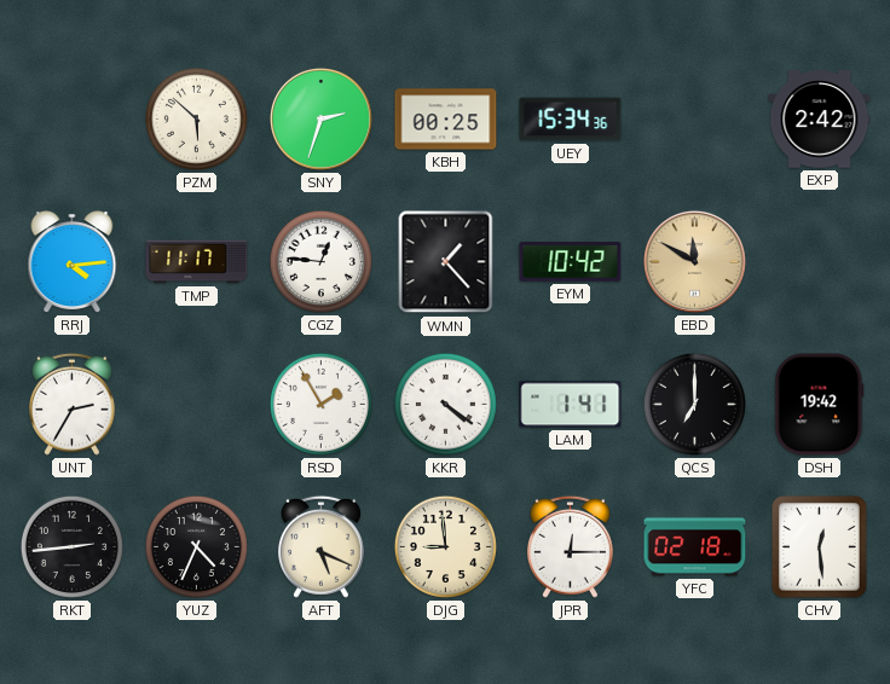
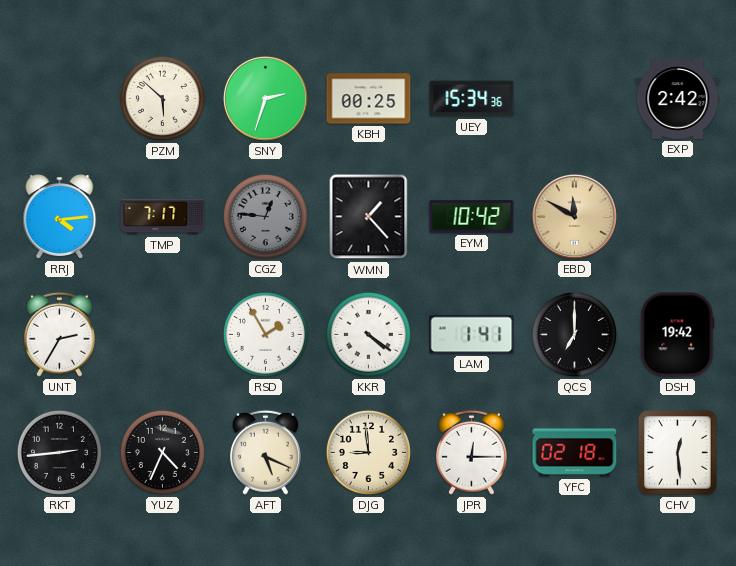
TMP: 11:17 -> 7:17 (163, 217)
CGZ dial: white -> grey (265, 216)
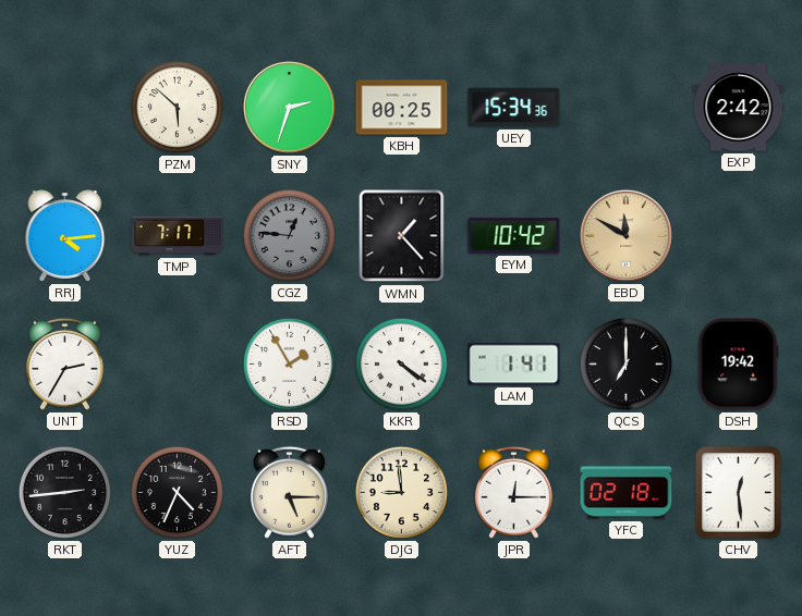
AFT: 5:19 -> 5:15 (289, 492)
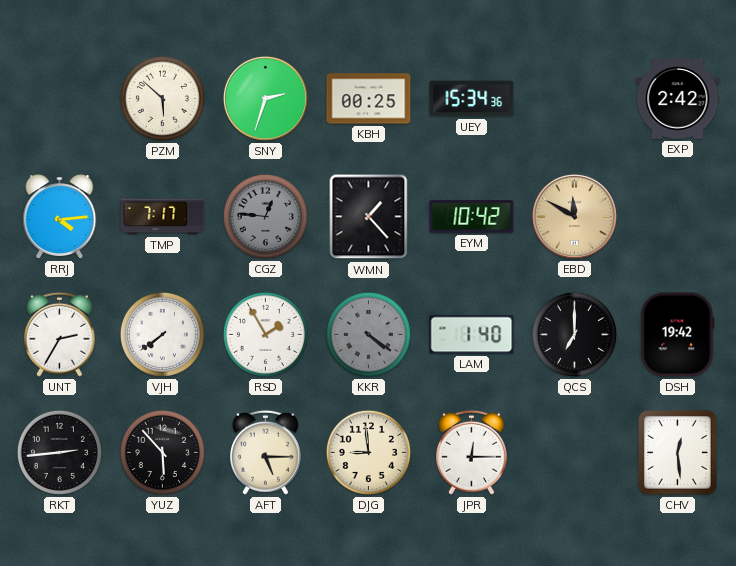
VJH: none -> 7:39 (162, 334)
KKR dial: white -> grey (368, 334)
LAM: 1:41 -> 1:40 (472, 335)
YUZ: 4:34 -> 5:53 (162, 452)
YFC: 02:18 -> none (627, 493)
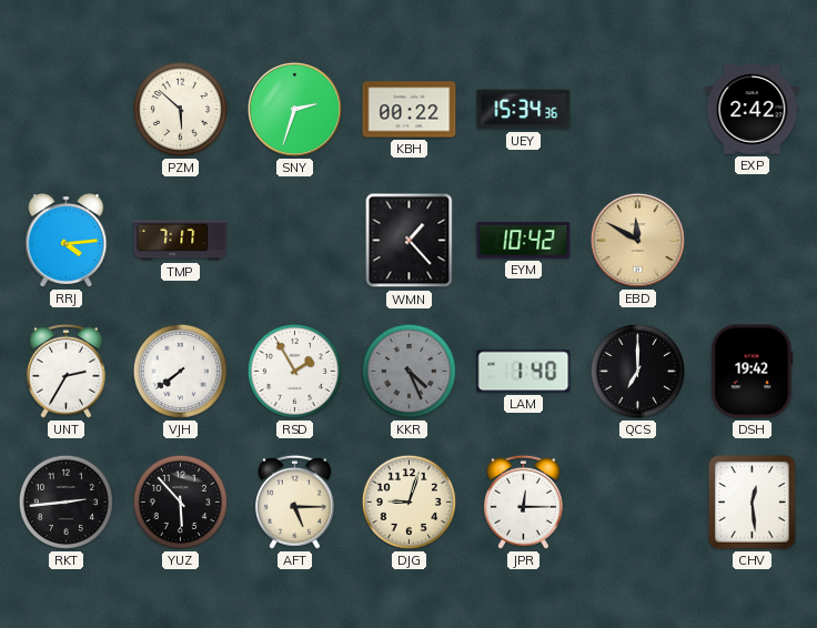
KBH: 00:25 -> 00:22 (410, 110)
CGZ: 12:46 -> none (265, 216)
KKR: 4:21 -> 4:26 (408, 371)
DJG: 8:59 -> 9:03 (408, 502)
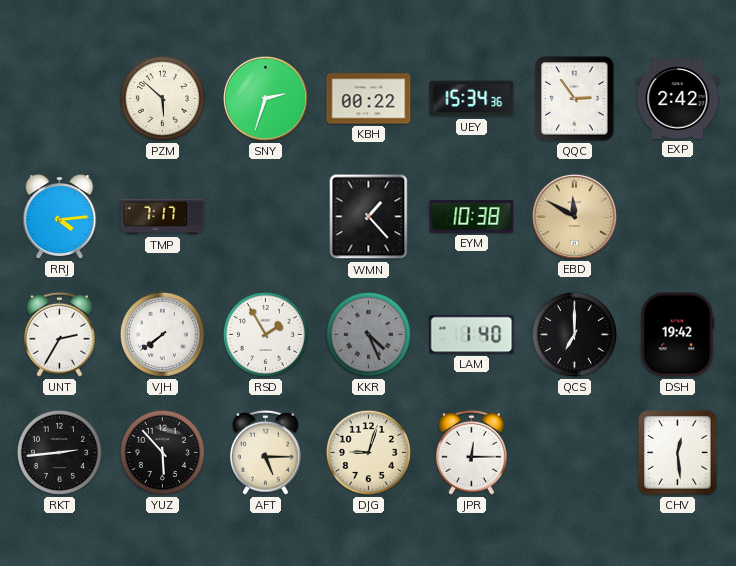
QQC: none -> 2:54 (575, 99)
EYM: 10:42 -> 10:38 (472, 217)
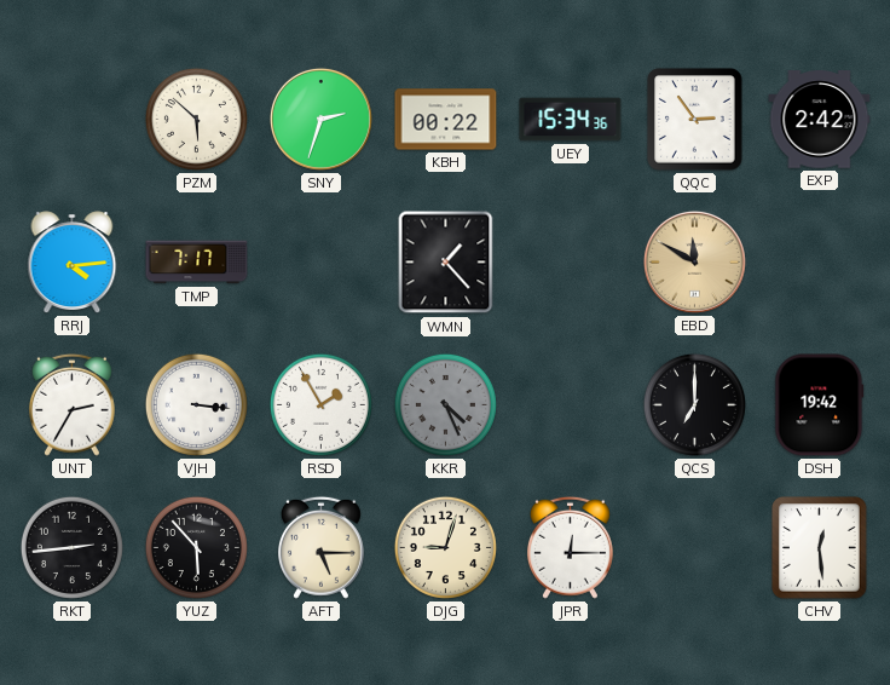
EYM: 10:38 -> none (472, 217)
VJH: 7:39 -> 3:16 (196, 404)
LAM: 1:40 -> none (472, 335)
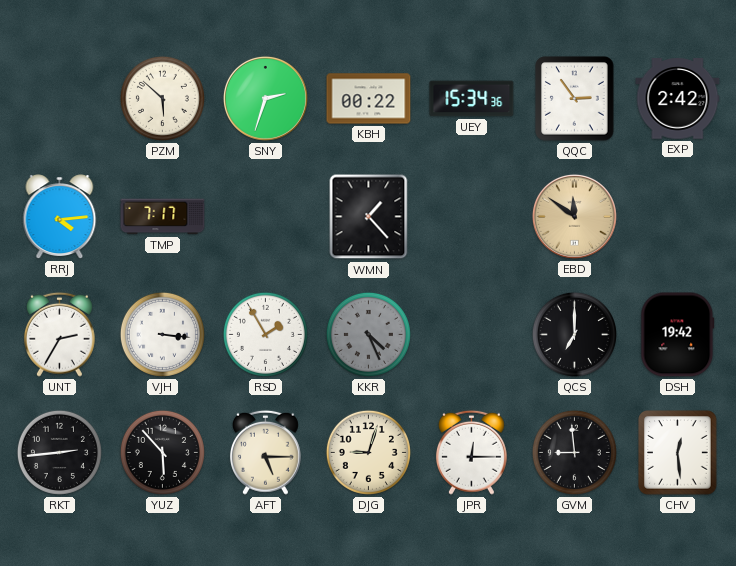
EBD: 11:50 -> 11:51 (574, 216)
GVM: none -> 8:59 (574, 452)
